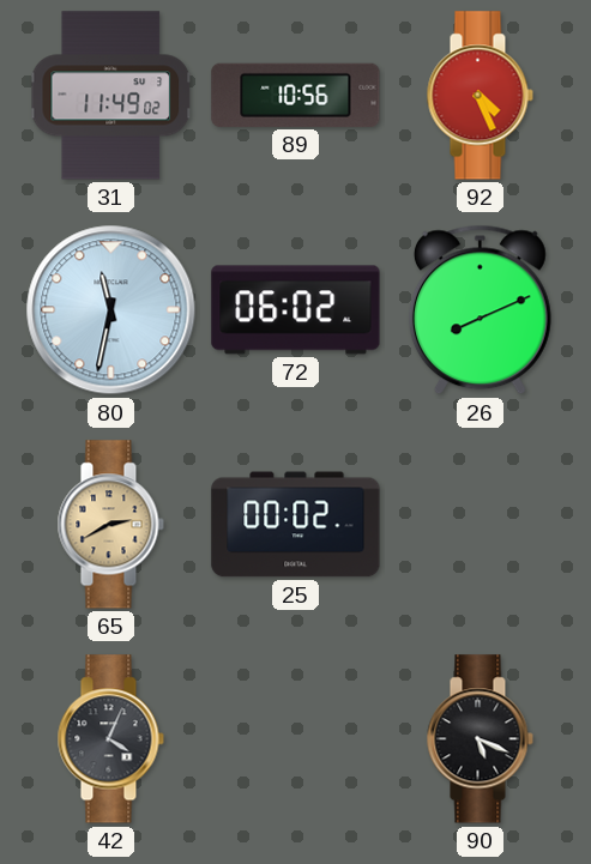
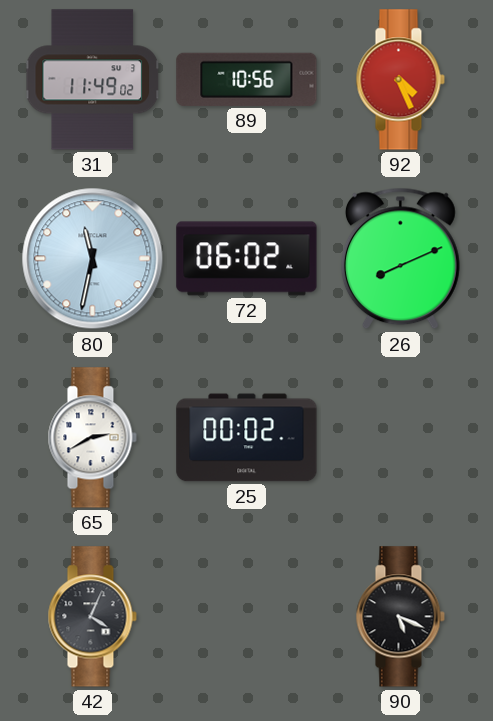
65 dial: champagne -> white (92, 438)
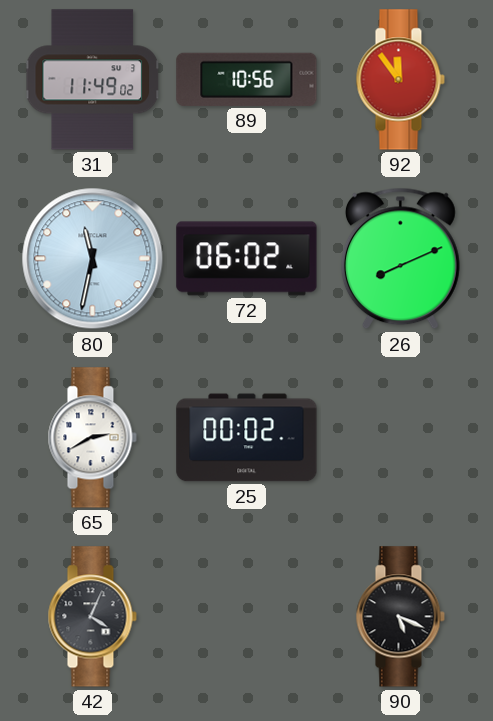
92: 4:26 -> 11:54 (400, 80)
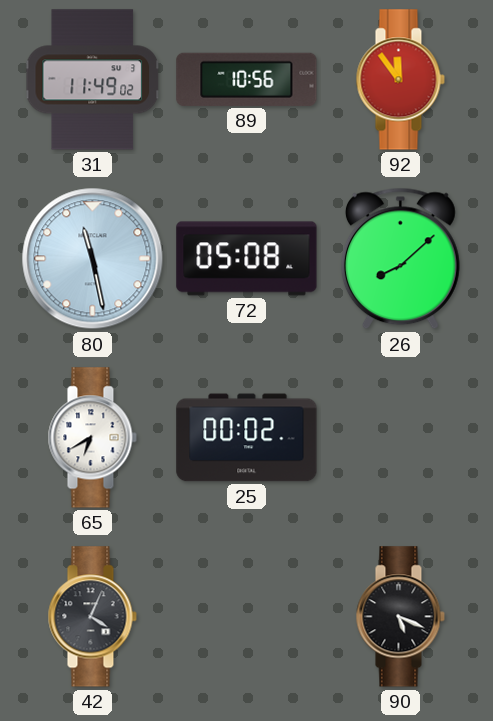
80: 11:32 -> 11:28 (93, 259)
72: 06:02 -> 05:08 (247, 259)
26: 8:11 -> 8:08 (400, 259)
65: 2:40 -> 6:40 (92, 438)
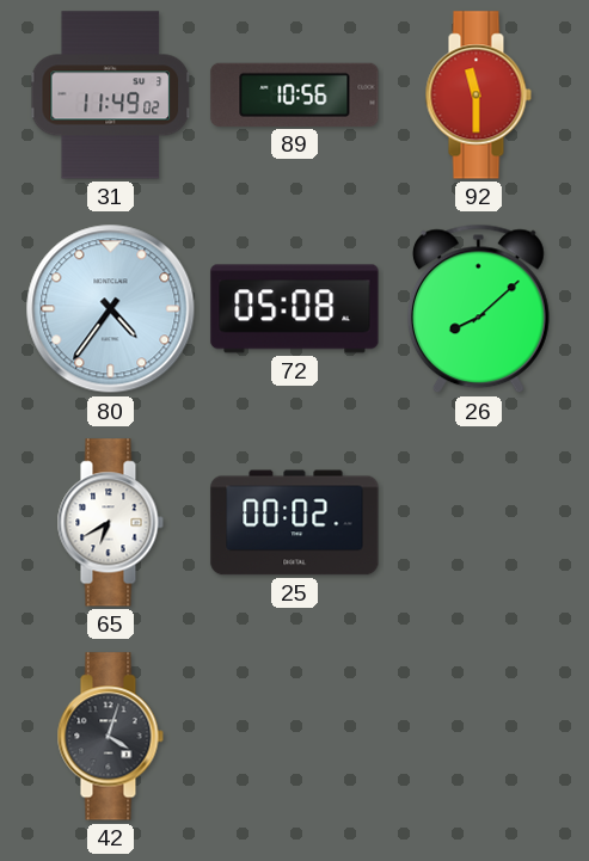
92: 11:54 -> 11:30 (478, 96)
80: 11:28 -> 4:36 (111, 309)
42: 4:04 -> 4:03 (110, 737)
90: 5:19 -> none (400, 617)
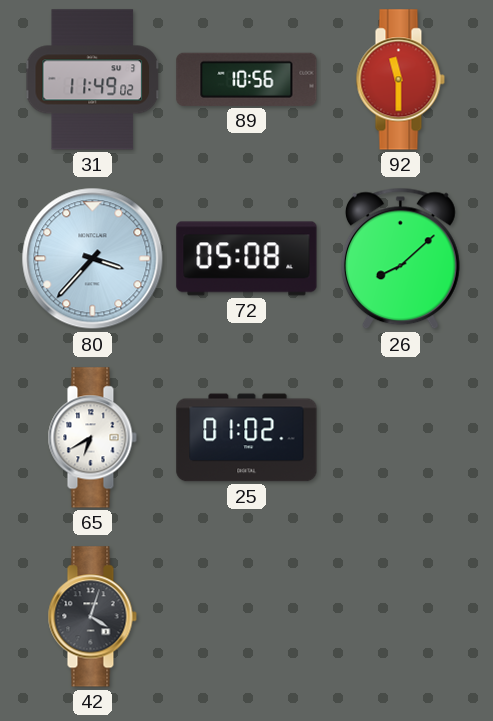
80: 4:36 -> 3:37 (93, 259)
25: 00:02 -> 01:02 (247, 438)
